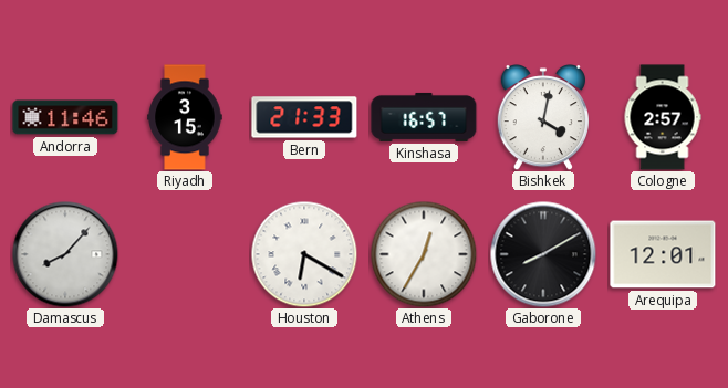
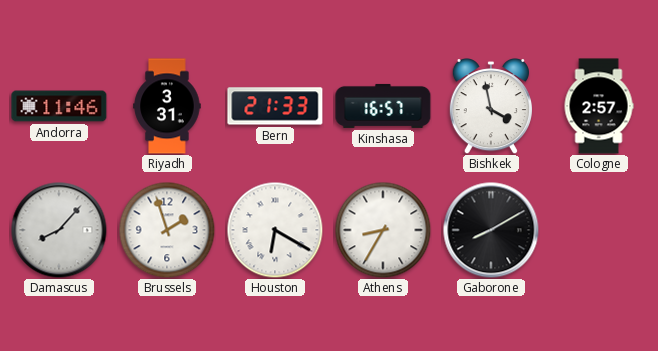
Riyadh: 3:15 -> 3:31 (167, 106)
Bishkek: 4:02 -> 3:58 (490, 107)
Brussels: none -> 1:57 (167, 230)
Athens: 12:35 -> 8:35 (383, 230)
Arequipa: 12:01 -> none (663, 254)
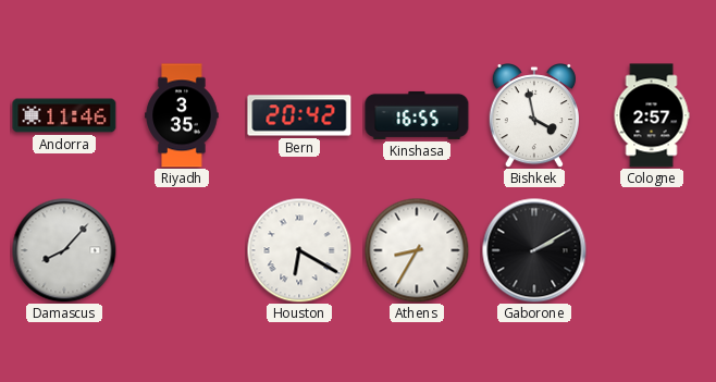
Riyadh: 3:31 -> 3:35 (182, 115)
Bern: 21:33 -> 20:42 (299, 115)
Kinshasa: 16:57 -> 16:55 (417, 115)
Brussels: 1:57 -> none (167, 230)
Gaborone: 8:10 -> 2:10 (534, 250)
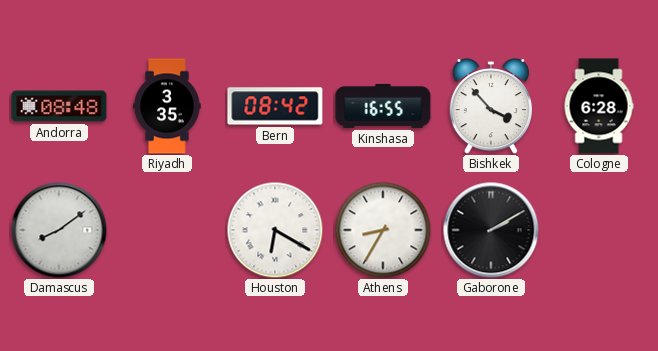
Andorra: 11:46 -> 08:48 (59, 106)
Bern: 20:42 -> 08:42 (275, 106)
Bishkek: 3:58 -> 3:53 (490, 107)
Cologne: 2:57 -> 6:28 (599, 106)
Damascus: 8:07 -> 8:09 (59, 230)
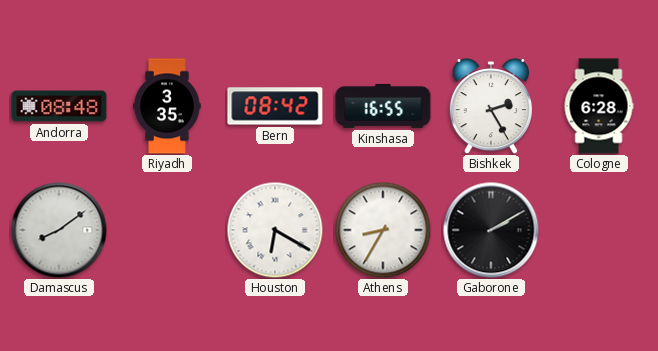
Bishkek: 3:53 -> 2:25 (490, 107)
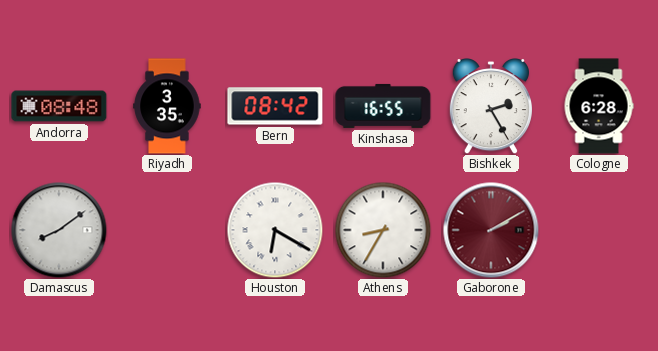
Gaborone dial: black -> burgundy (491, 230)
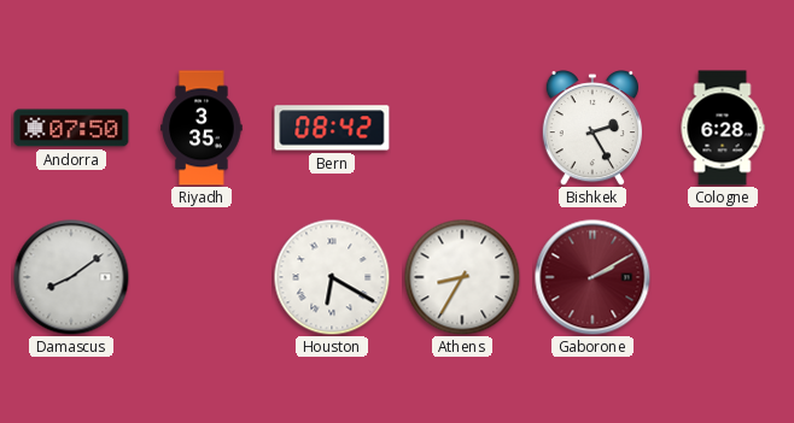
Andorra: 08:48 -> 07:50 (71, 128)
Kinshasa: 16:55 -> none (383, 106)
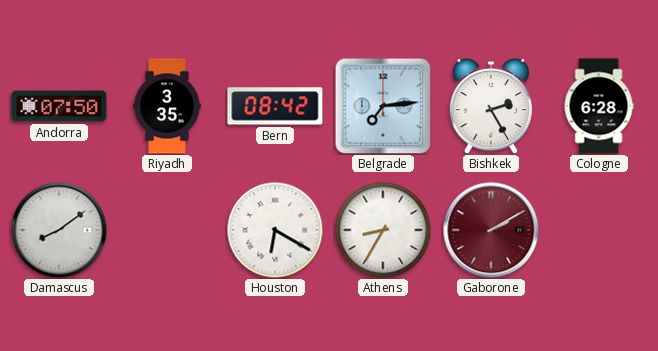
Belgrade: none -> 7:14 (383, 106)
